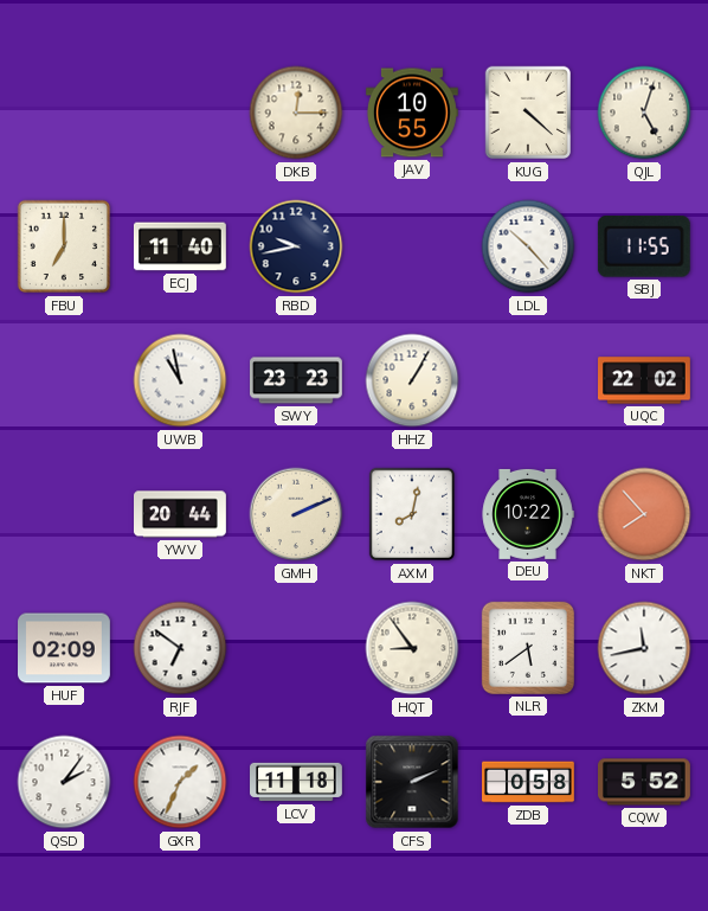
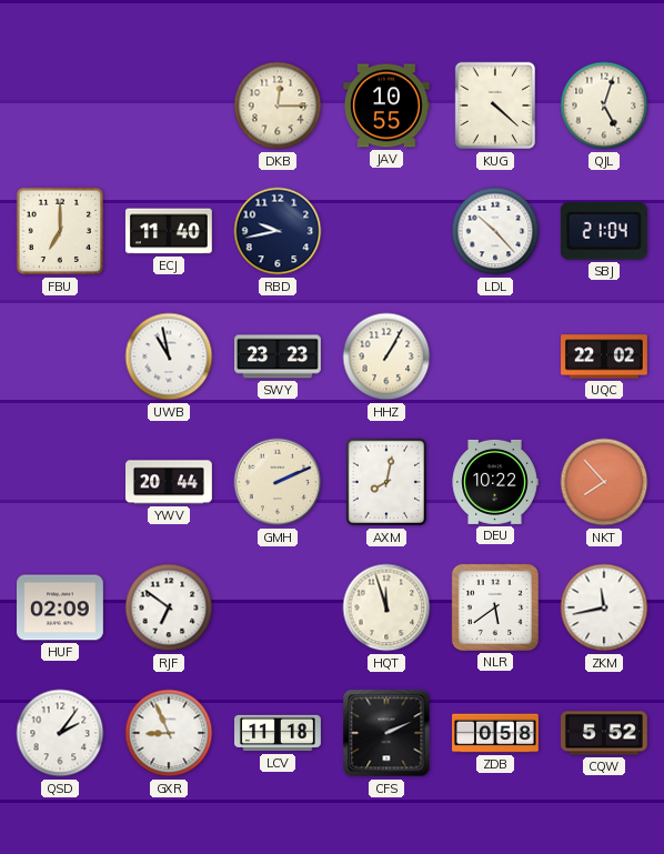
SBJ: 11:55 -> 21:04 (604, 232)
HQT: 8:54 -> 11:57 (386, 607)
GXR: 1:34 -> 8:56 (169, 733)
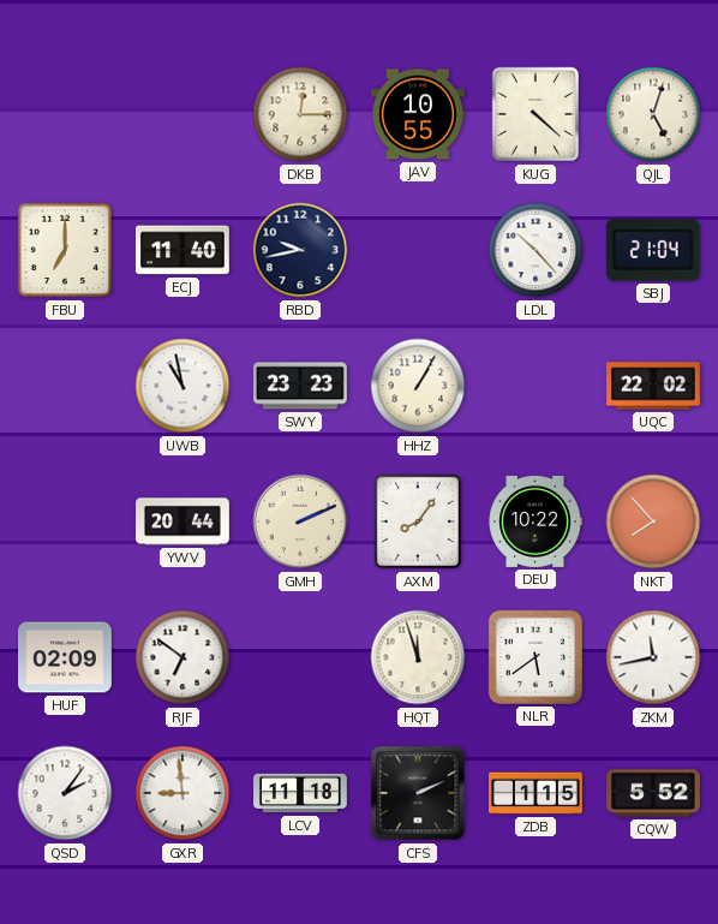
AXM: 8:02 -> 8:06 (417, 521)
GXR: 8:56 -> 8:59 (183, 793)
ZDB: 0:58 -> 1:15 (537, 793)
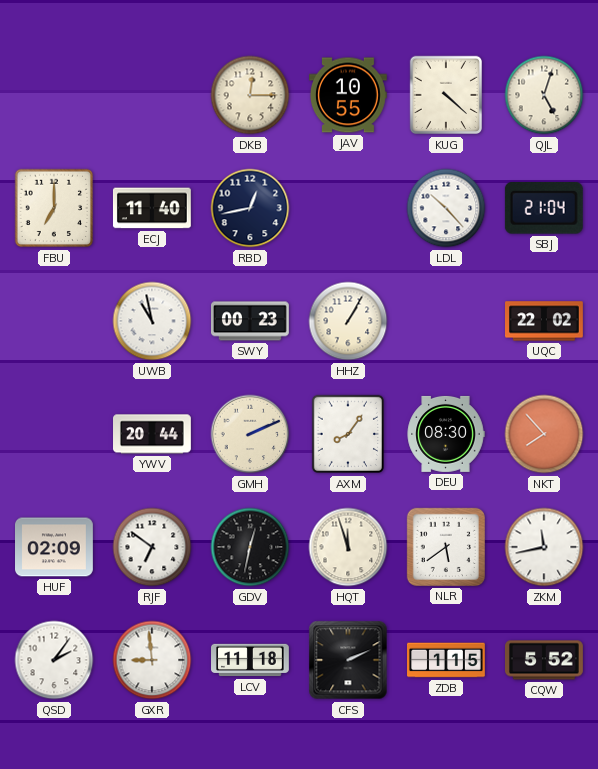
RBD: 9:43 -> 12:43 (250, 208)
SWY: 23:23 -> 00:23 (251, 321)
DEU: 10:22 -> 08:30 (446, 434)
GDV: none -> 12:32 (250, 547)
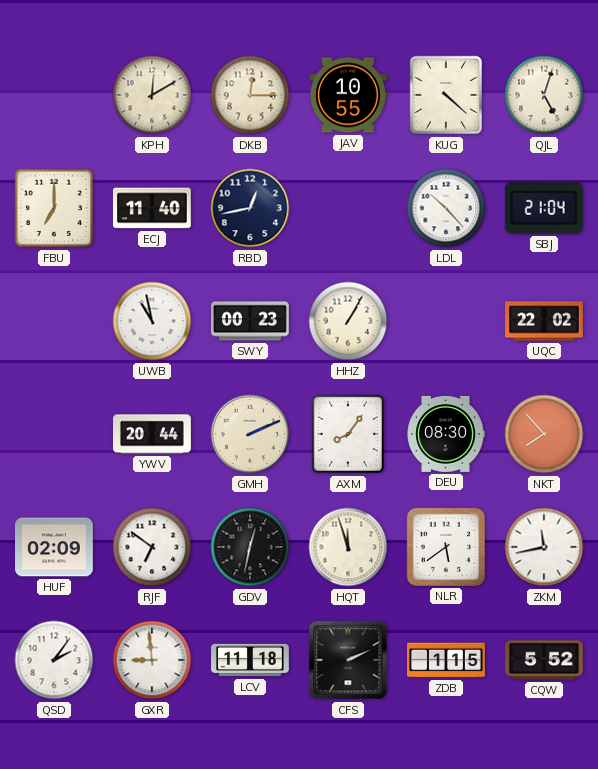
KPH: none -> 12:10 (152, 95)
